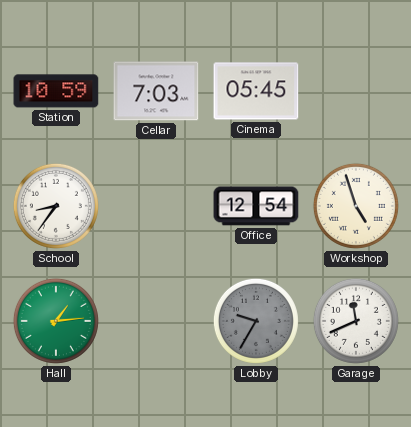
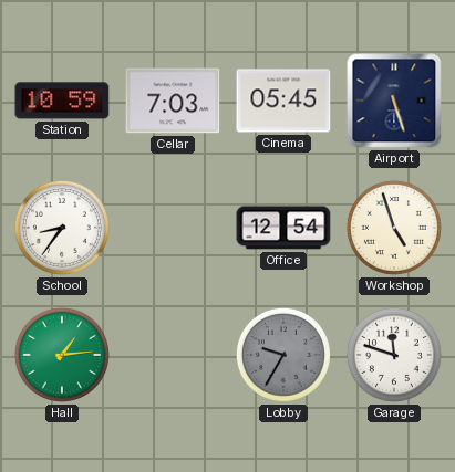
Airport: none -> 5:27 (394, 101)
Garage: 11:41 -> 11:48 (394, 355)
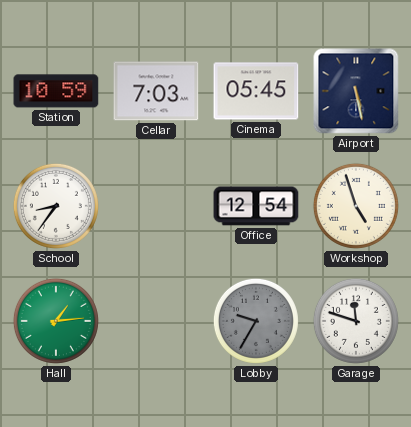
Airport: 5:27 -> 5:28 (356, 91)
